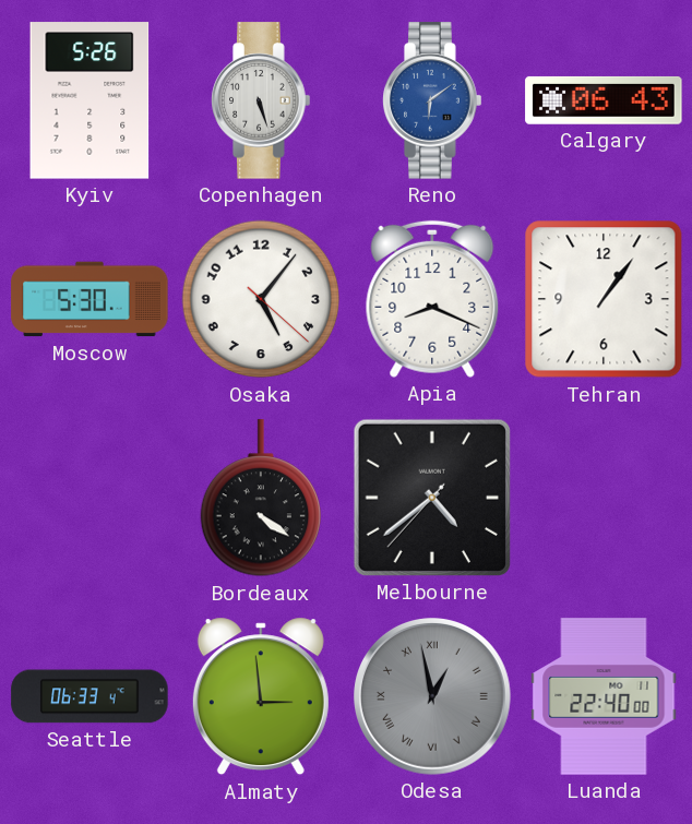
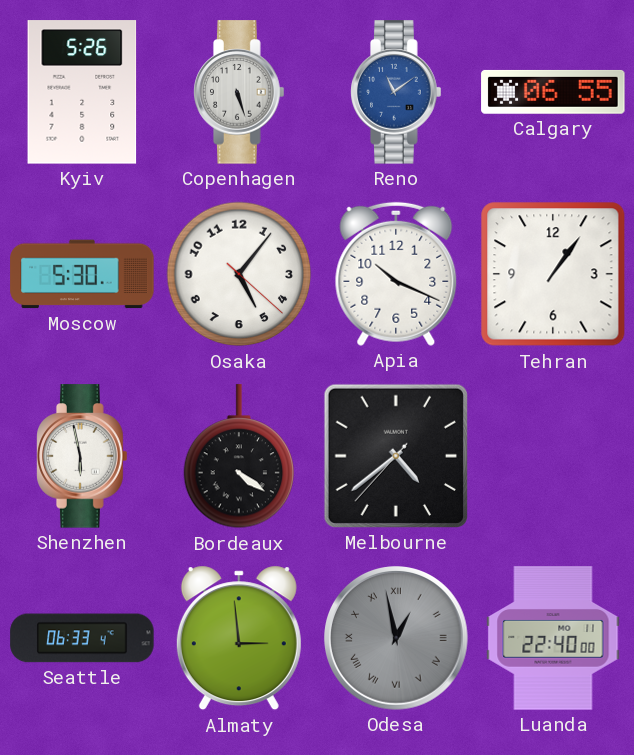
Reno: 6:09 -> 11:09 (396, 92)
Calgary: 06:43 -> 06:55 (553, 92)
Apia: 8:19 -> 10:19 (396, 274)
Shenzhen: none -> 5:58 (82, 456)
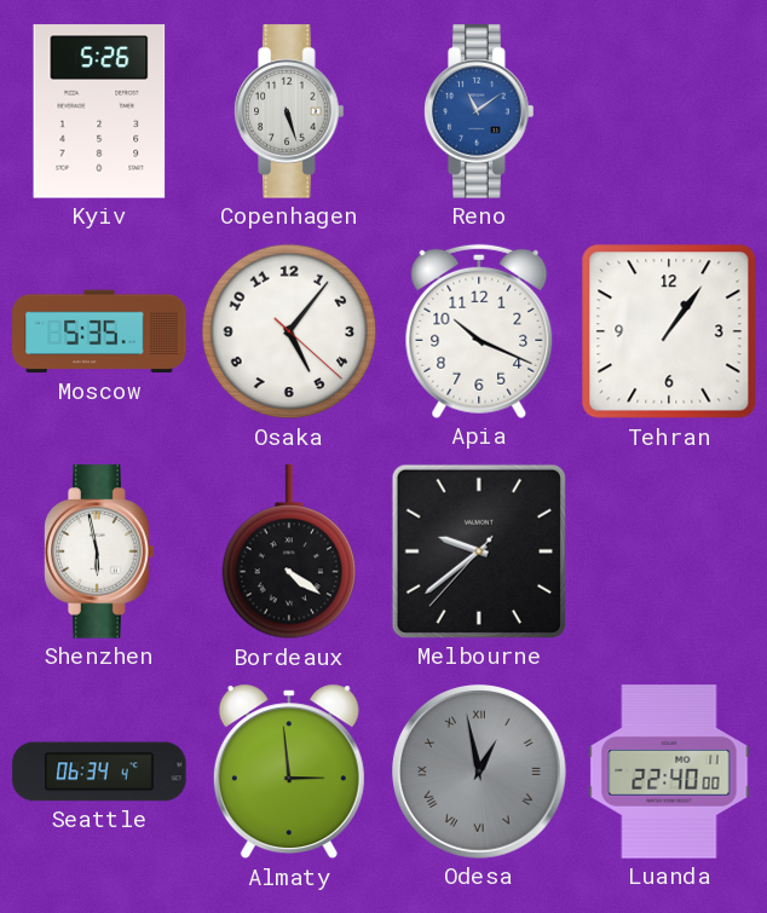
Calgary: 06:55 -> none (553, 92)
Moscow: 5:30 -> 5:35 (99, 331)
Melbourne: 4:38 -> 9:38 (479, 551)
Seattle: 06:33 -> 06:34 (99, 772)
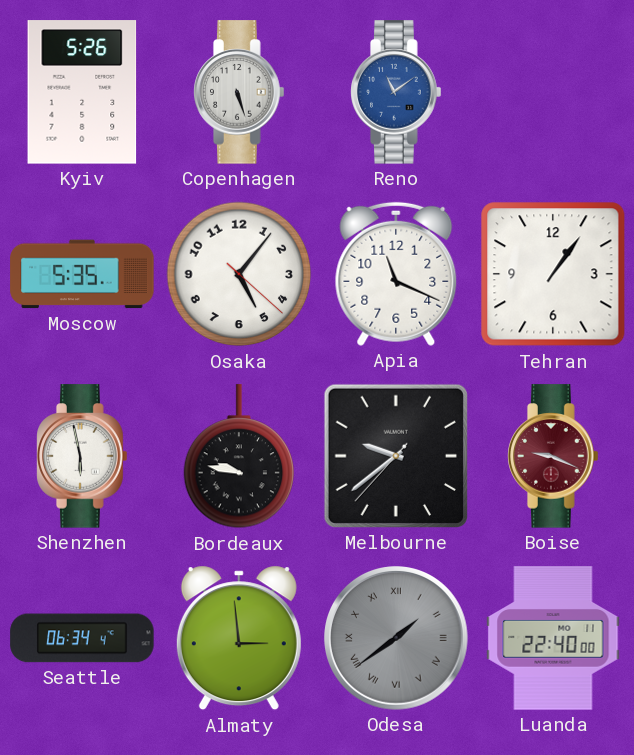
Apia: 10:19 -> 11:19 (396, 274)
Bordeaux: 4:21 -> 9:47 (239, 457)
Boise: none -> 9:19 (553, 456)
Odesa: 12:58 -> 1:39 (397, 639)
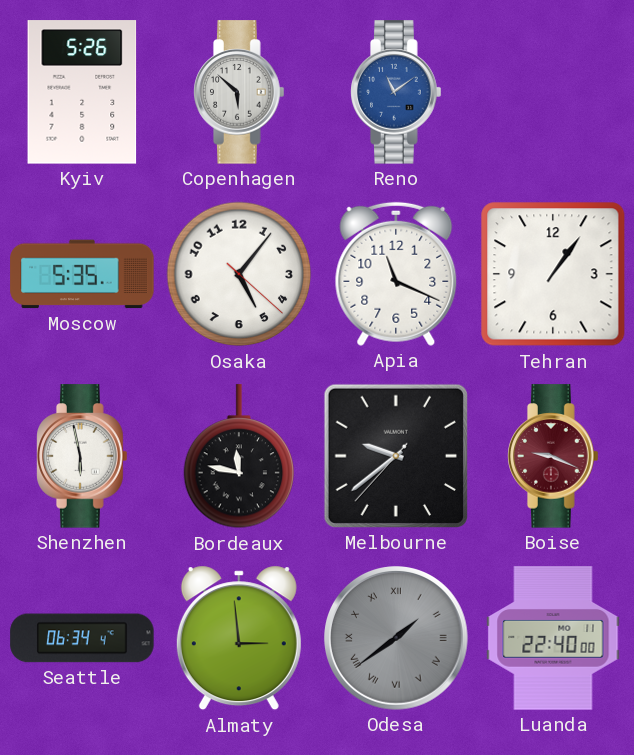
Copenhagen: 5:27 -> 5:52 (239, 92)
Bordeaux: 9:47 -> 11:47 (239, 457)
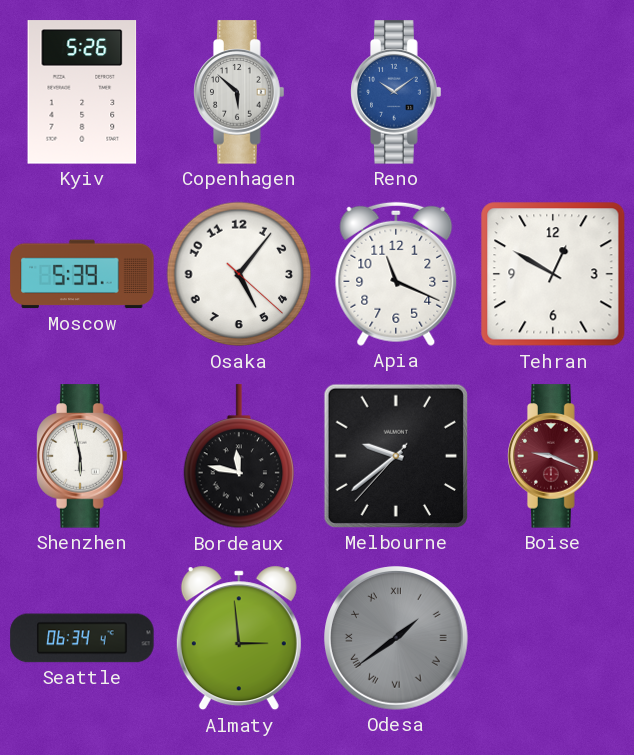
Reno: 11:09 -> 10:09 (396, 92)
Moscow: 5:35 -> 5:39 (82, 274)
Tehran: 1:06 -> 12:50 (553, 274)
Luanda: 22:40 -> none (553, 638)
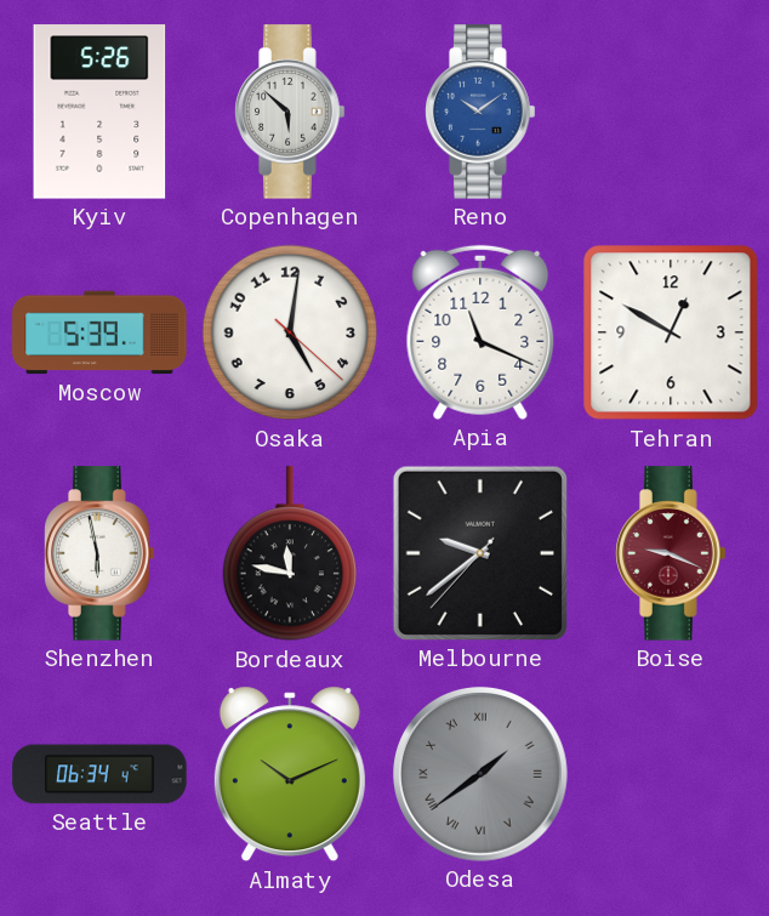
Osaka: 5:06 -> 5:01 (290, 332)
Almaty: 2:59 -> 10:11 (290, 774)
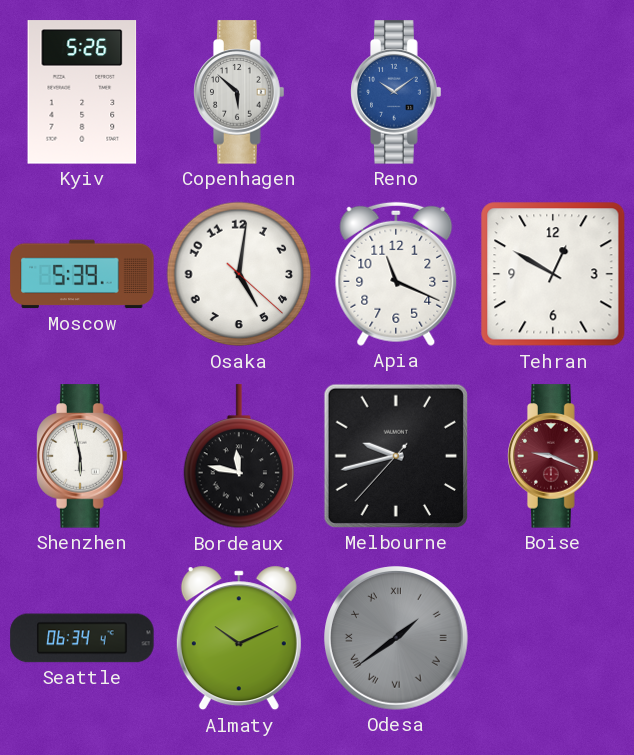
Melbourne: 9:38 -> 9:42 (396, 456)
